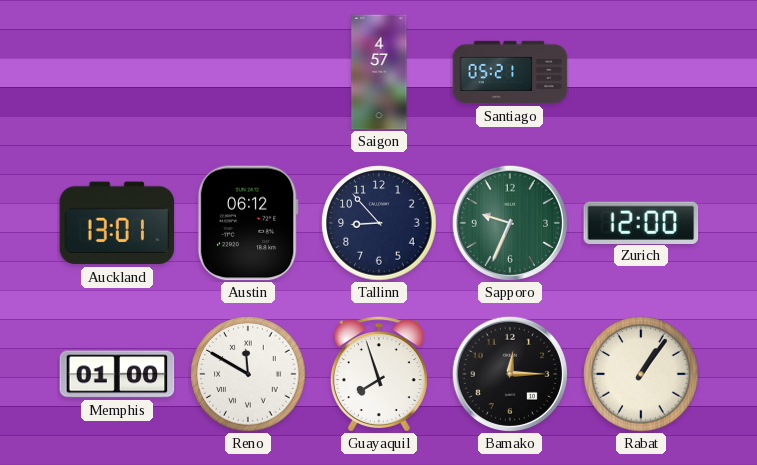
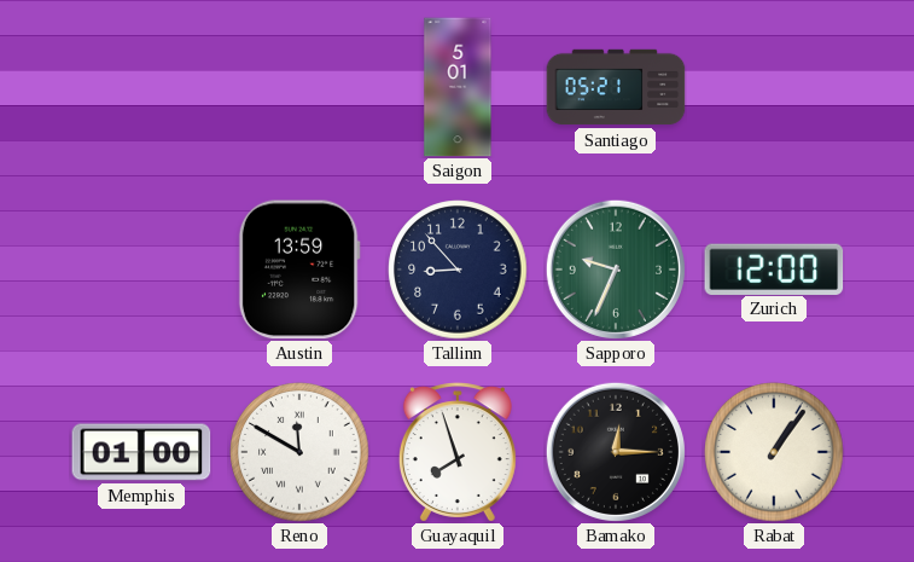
Saigon: 4:57 -> 5:01 (458, 87)
Auckland: 13:01 -> none (117, 223)
Austin: 06:12 -> 13:59 (299, 270)
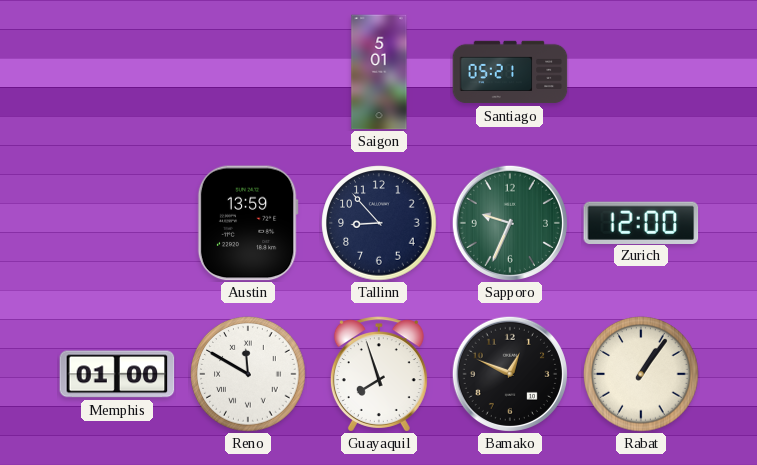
Bamako: 12:15 -> 12:49 (510, 374)
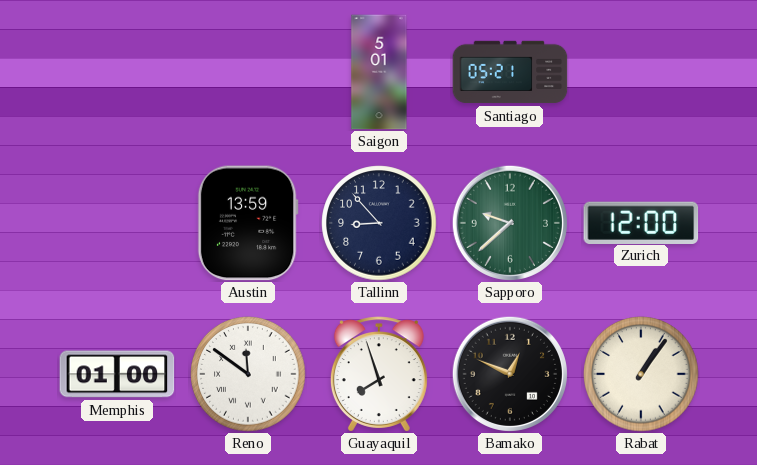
Sapporo: 9:34 -> 9:38 (510, 223)
Reno: 11:50 -> 11:51 (248, 374)
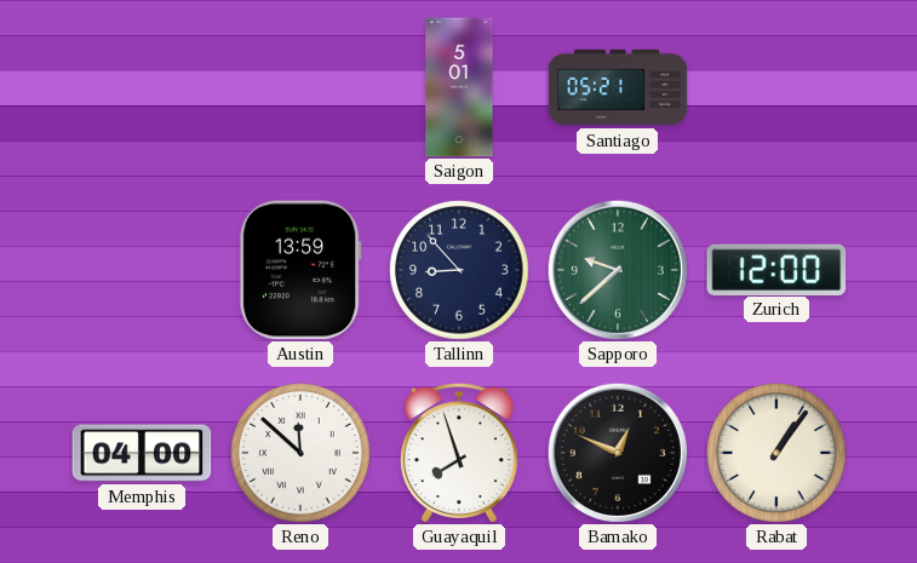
Memphis: 01:00 -> 04:00 (142, 453)
Reno: 11:51 -> 11:52 (300, 453)
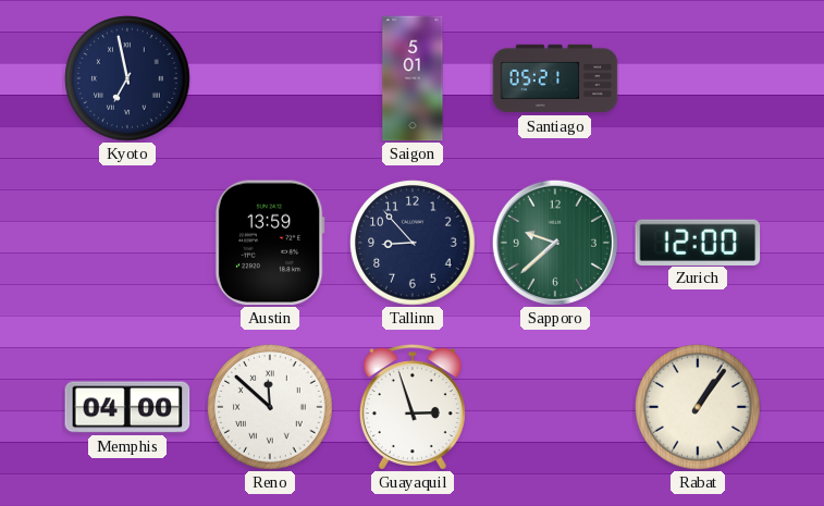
Kyoto: none -> 6:58 (127, 78)
Guayaquil: 7:57 -> 2:57 (413, 407)
Bamako: 12:49 -> none (618, 453)
